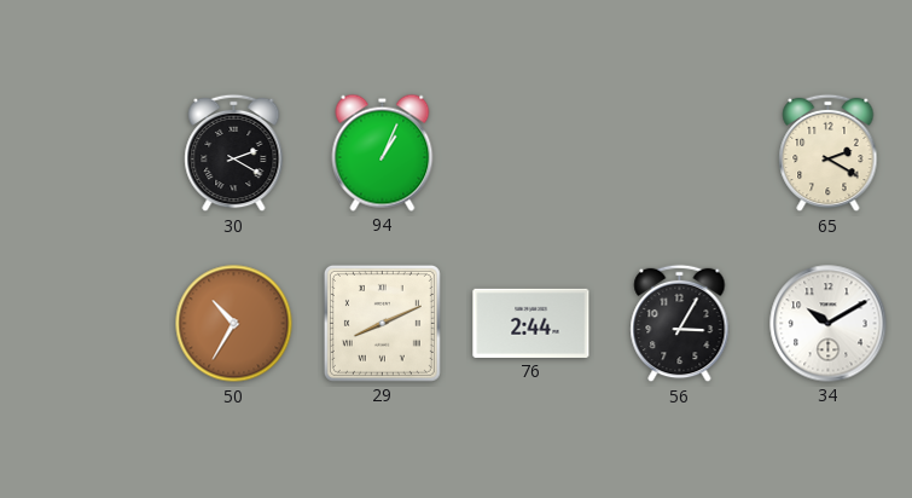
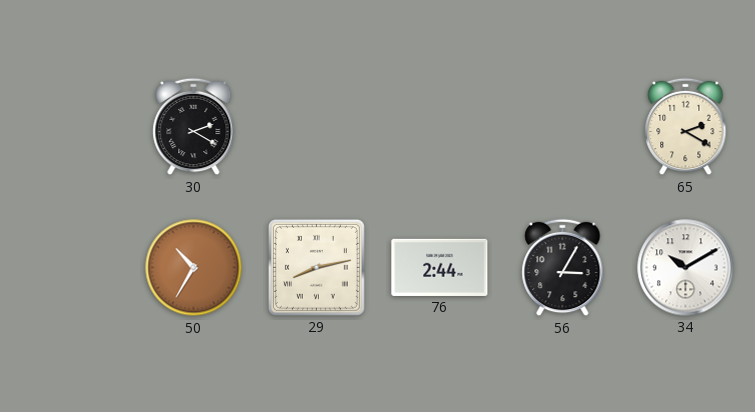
94: 1:04 -> none (383, 152)
29: 8:11 -> 8:13 (316, 267)
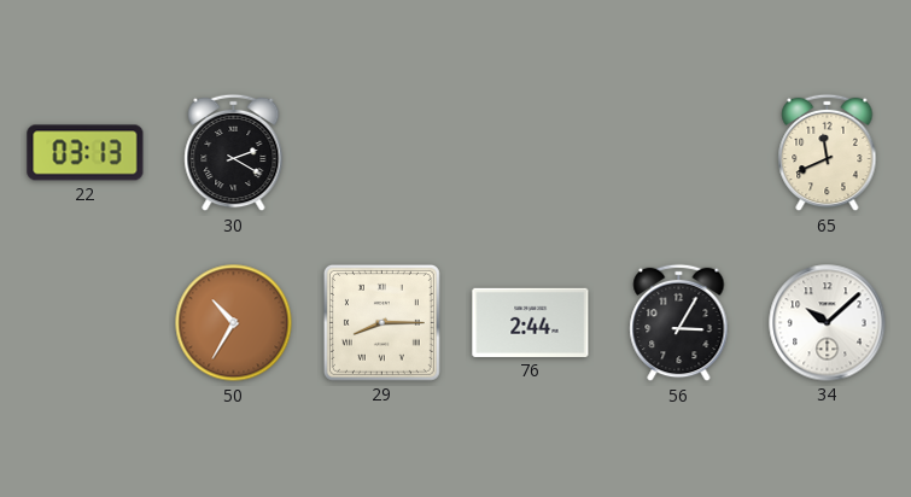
22: none -> 03:13 (86, 153)
65: 2:20 -> 11:41 (828, 153)
29: 8:13 -> 8:15 (381, 322)
34: 10:10 -> 10:08 (828, 323)
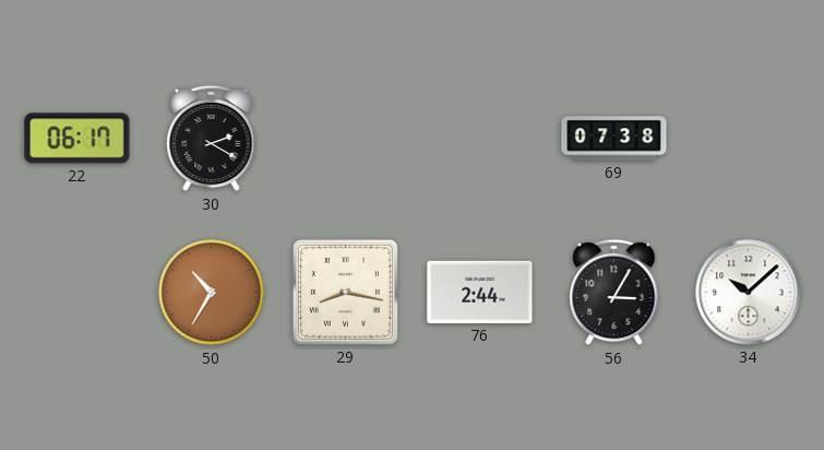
22: 03:13 -> 06:17 (77, 139)
69: none -> 07:38 (614, 139)
65: 11:41 -> none (828, 153)
29: 8:15 -> 8:17 (345, 292)
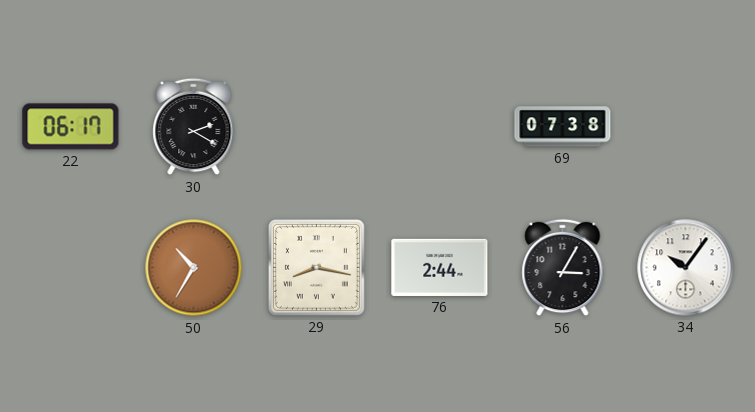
34: 10:08 -> 10:06 (686, 268)
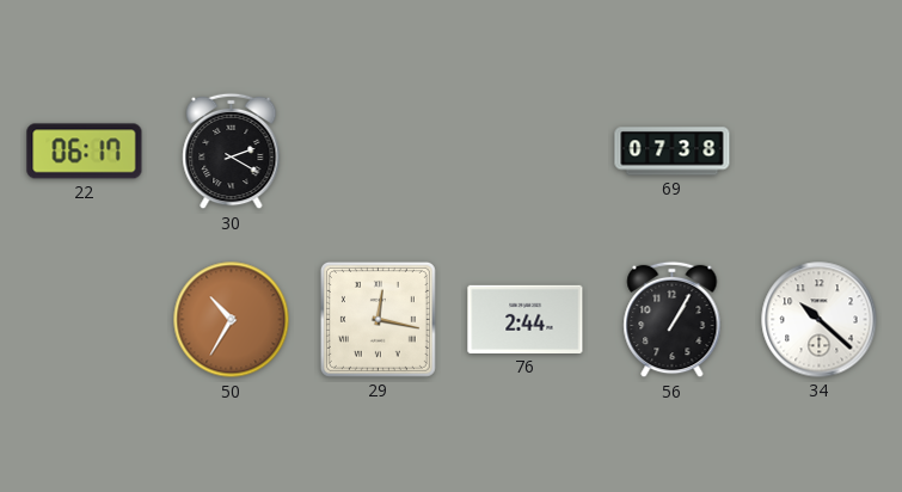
29: 8:17 -> 12:17 (378, 319)
56: 3:05 -> 1:05 (673, 320)
34: 10:06 -> 10:22 (820, 320)
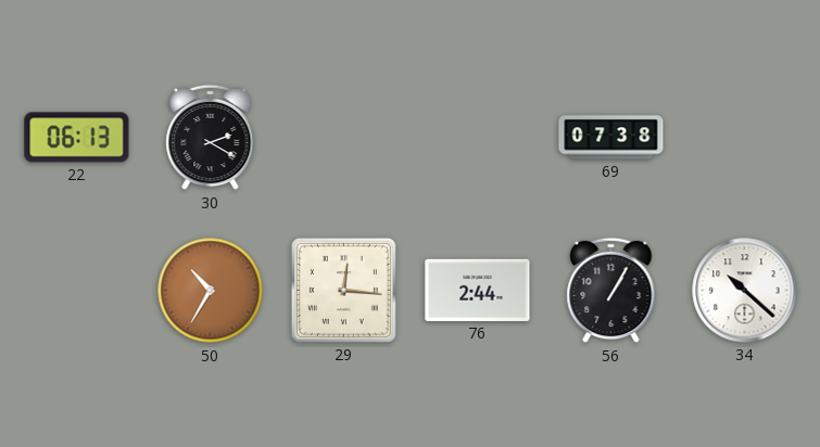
22: 06:17 -> 06:13 (77, 138)
29: 12:17 -> 12:16 (343, 290)
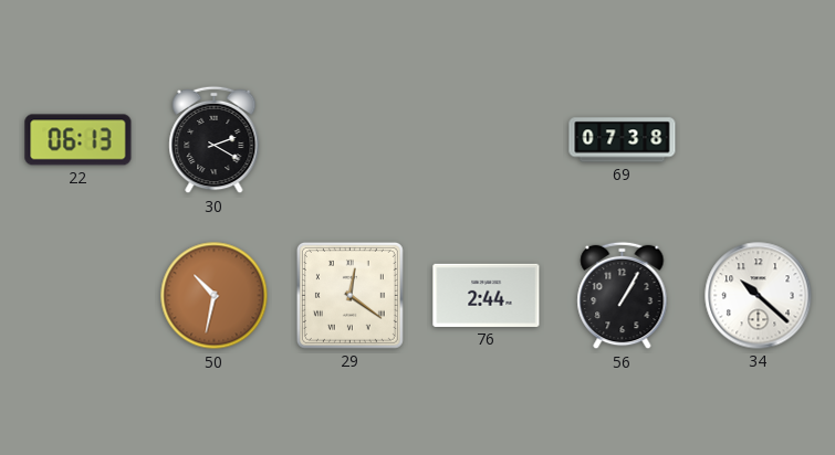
50: 10:35 -> 10:32 (215, 296)
29: 12:16 -> 12:21 (349, 295)
